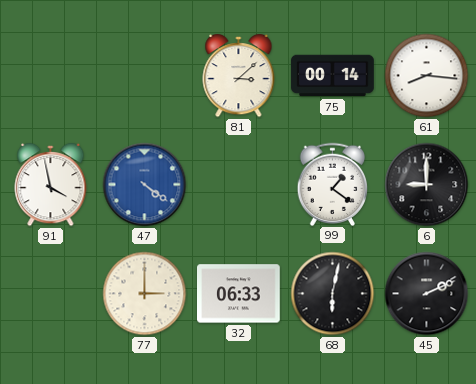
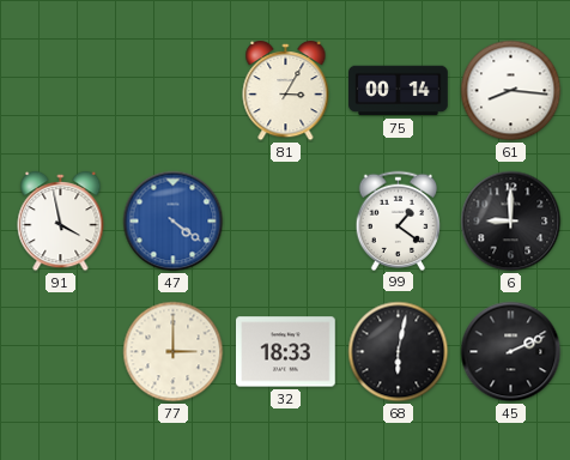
81: 3:08 -> 3:05 (286, 91)
32: 06:33 -> 18:33 (286, 352)
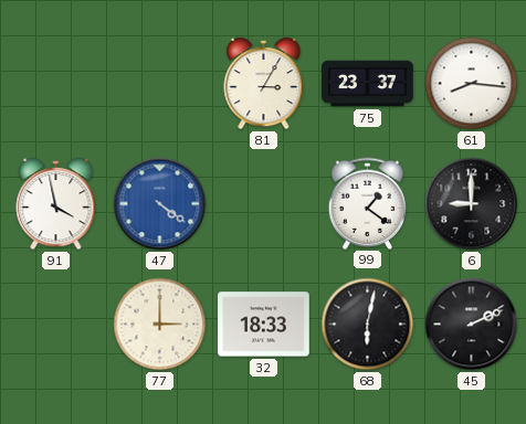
75: 00:14 -> 23:37 (368, 84)
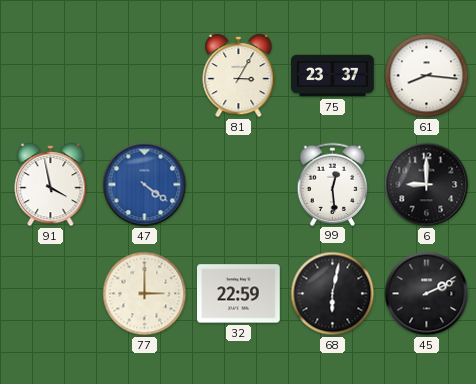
99: 1:21 -> 12:29 (333, 184)
32: 18:33 -> 22:59 (239, 294)
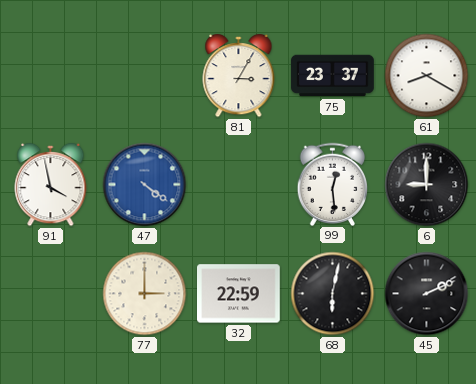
61: 8:16 -> 8:20 (427, 76)
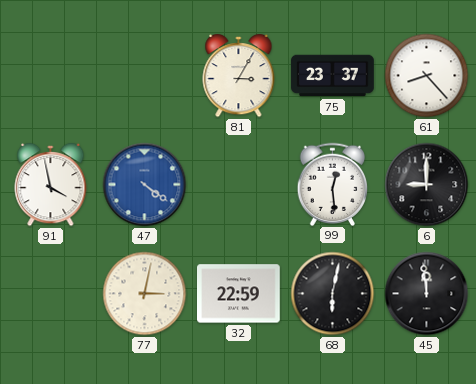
61: 8:20 -> 8:23 (427, 76)
77: 3:00 -> 3:02 (145, 294)
45: 2:11 -> 11:59 (427, 294)
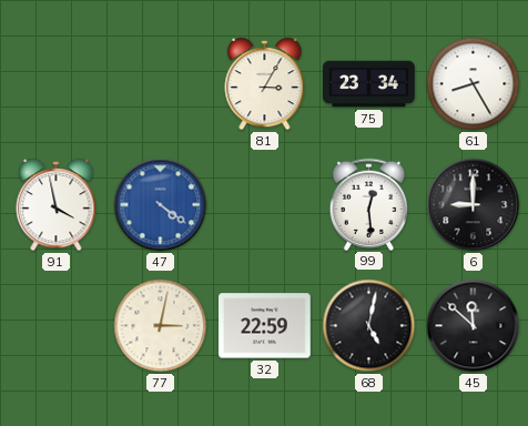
75: 23:37 -> 23:34 (369, 84)
61: 8:23 -> 8:25 (474, 84)
68: 6:02 -> 5:02 (369, 326)
45: 11:59 -> 11:52 (474, 326)
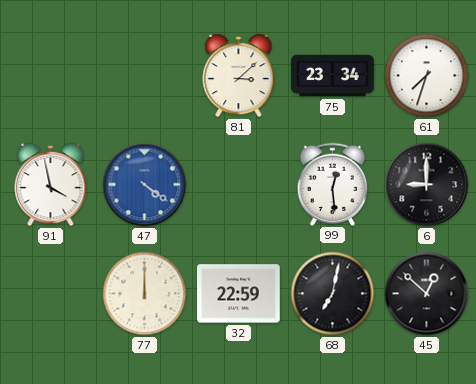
81: 3:05 -> 3:08 (239, 76)
61: 8:25 -> 7:33 (427, 76)
77: 3:02 -> 12:00 (145, 294)
68: 5:02 -> 7:02 (333, 294)
45: 11:52 -> 12:52 (427, 294)
